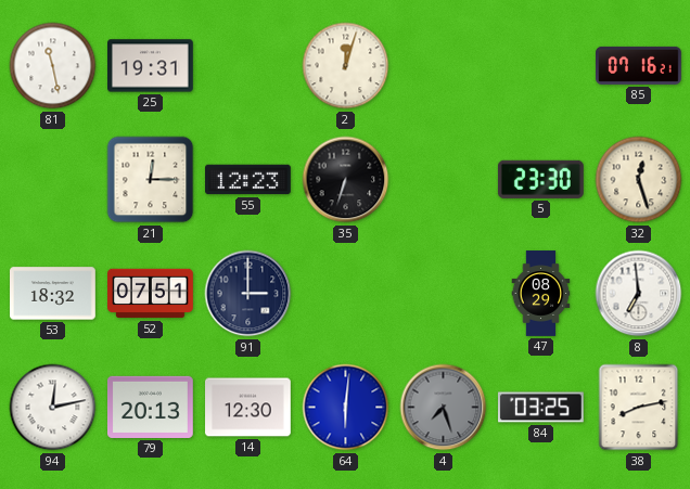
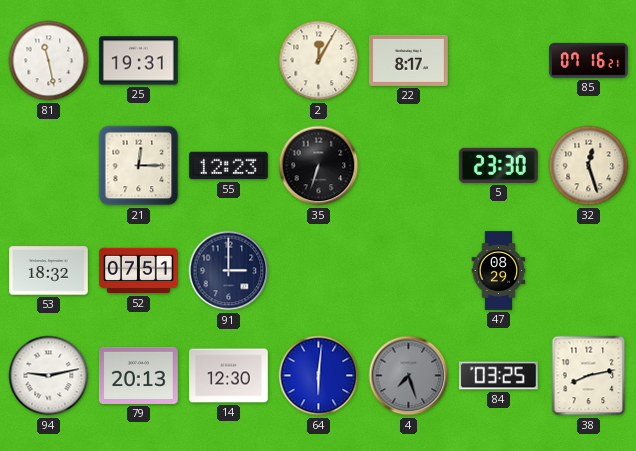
2: 12:03 -> 12:05 (319, 61)
22: none -> 8:17 (409, 60)
8: 6:59 -> none (639, 294)
94: 12:13 -> 9:13 (49, 376)
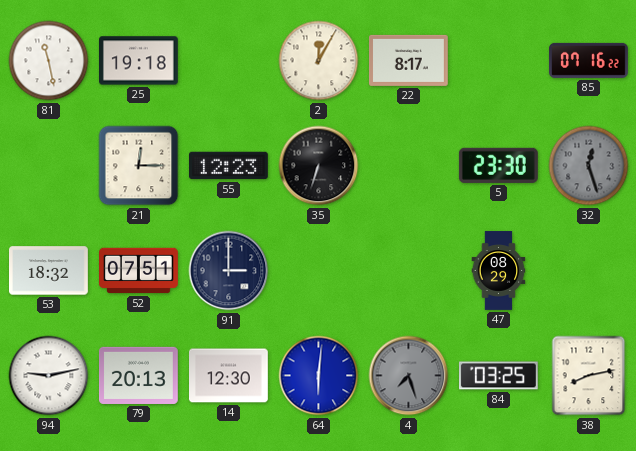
25: 19:31 -> 19:18 (139, 61)
85: 07:16:21 -> 07:16:22 (589, 60)
32 dial: cream -> grey (589, 166)
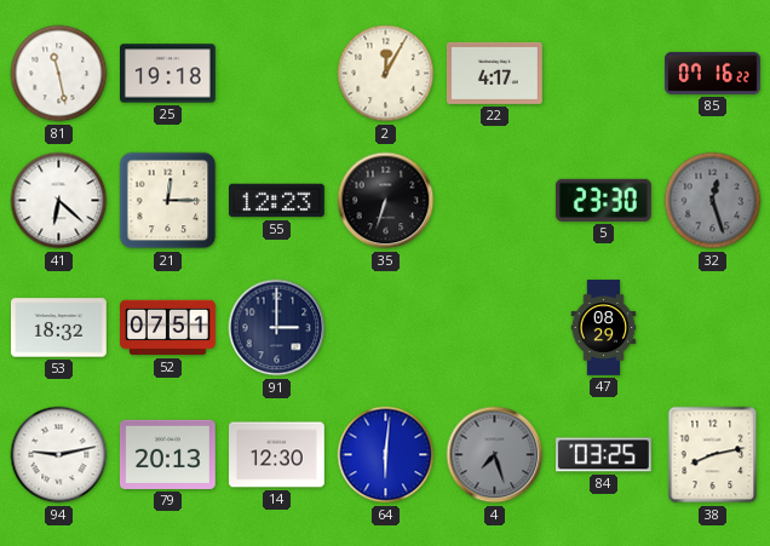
22: 8:17 -> 4:17 (495, 73)
41: none -> 6:22 (59, 201)
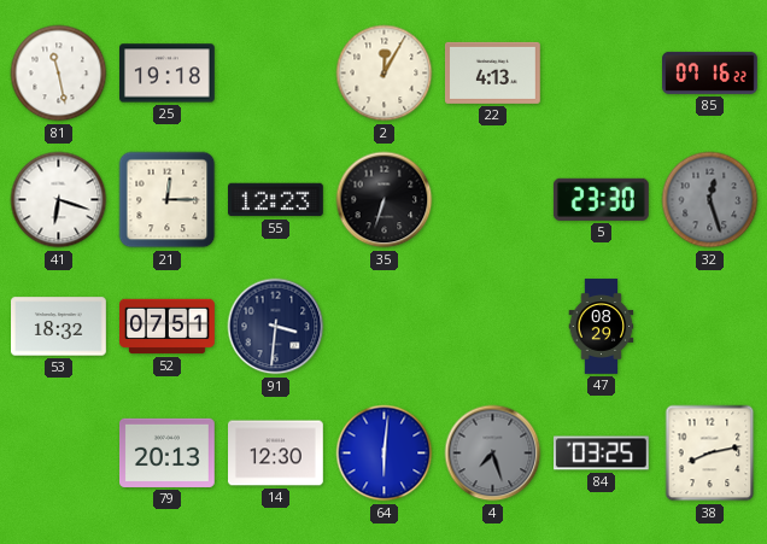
22: 4:17 -> 4:13 (493, 72)
41: 6:22 -> 6:18 (59, 200)
91: 3:00 -> 3:31 (276, 327)
94: 9:13 -> none (59, 455)
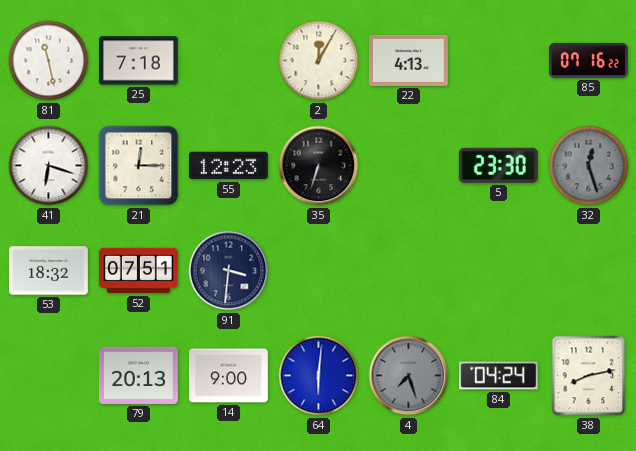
25: 19:18 -> 7:18 (139, 61)
47: 08:29 -> none (602, 327)
14: 12:30 -> 9:00 (229, 376)
84: 03:25 -> 04:24 (499, 376)
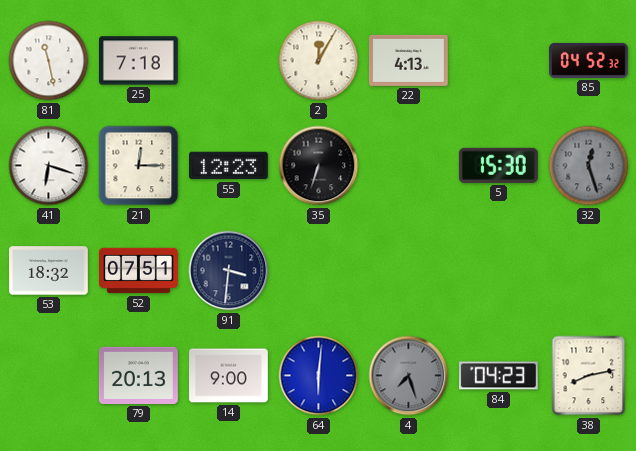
85: 07:16 -> 04:52 (589, 60)
5: 23:30 -> 15:30 (498, 165)
84: 04:24 -> 04:23 (499, 376)
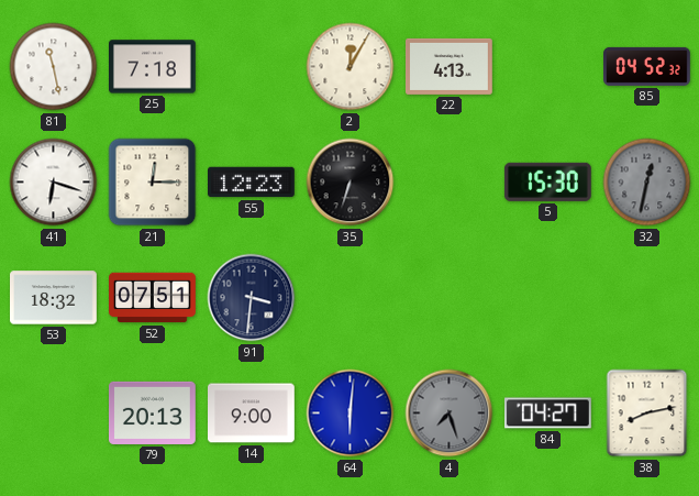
32: 12:27 -> 12:32 (647, 183)
84: 04:23 -> 04:27 (548, 414)
